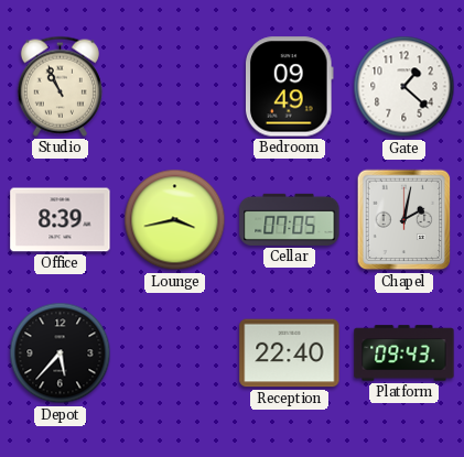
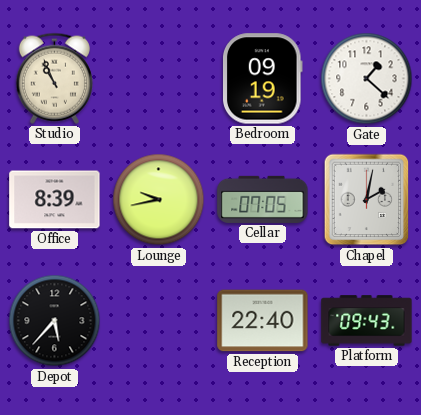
Bedroom: 09:49 -> 09:19 (263, 79)
Lounge: 3:43 -> 9:43 (159, 200)
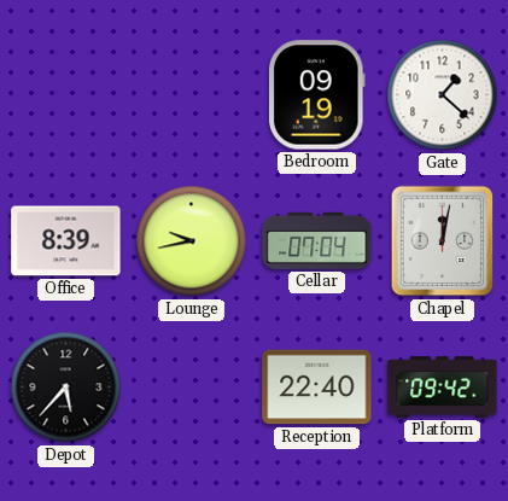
Studio: 10:56 -> none (54, 78)
Cellar: 07:05 -> 07:04 (317, 240)
Chapel: 2:02 -> 12:02 (443, 241)
Platform: 09:43 -> 09:42 (443, 388)
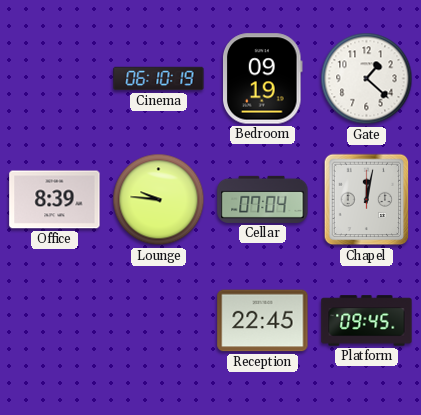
Cinema: none -> 06:10 (159, 79)
Lounge: 9:43 -> 9:46 (159, 200)
Depot: 5:37 -> none (66, 388)
Reception: 22:40 -> 22:45 (263, 321)
Platform: 09:42 -> 09:45 (367, 321)
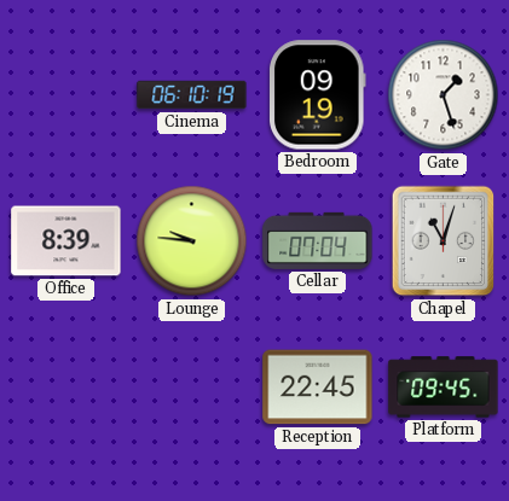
Gate: 1:22 -> 1:27 (444, 95)
Chapel: 12:02 -> 11:03 (444, 241)
